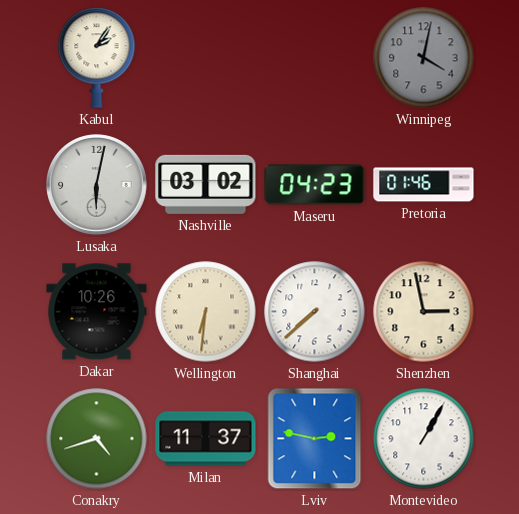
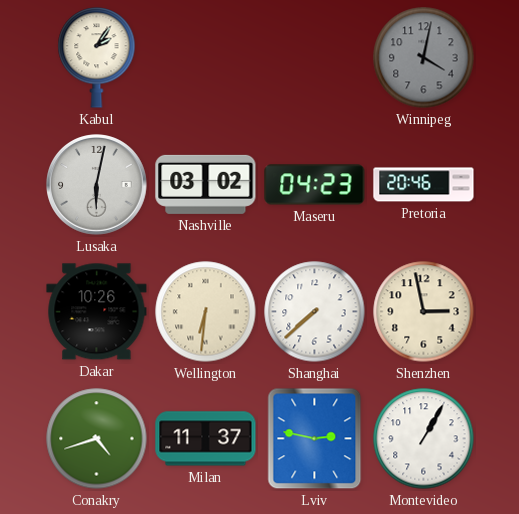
Pretoria: 01:46 -> 20:46 (424, 185)
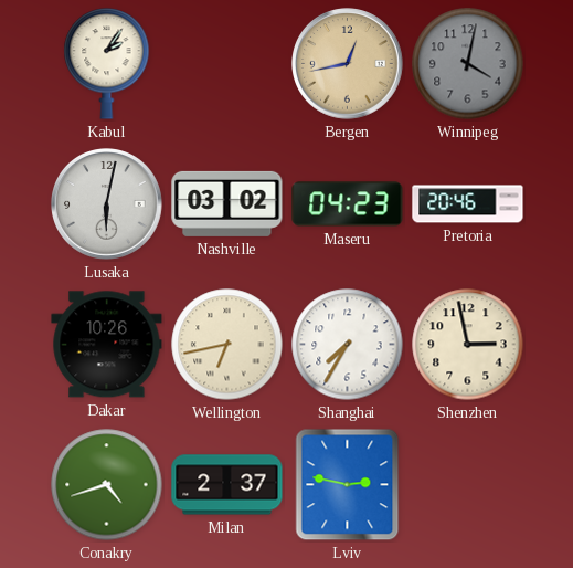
Bergen: none -> 12:43 (348, 64)
Wellington: 6:31 -> 6:43 (227, 345)
Shanghai: 7:38 -> 7:35 (348, 345)
Milan: 11:37 -> 2:37 (227, 485)
Montevideo: 1:05 -> none (424, 439)
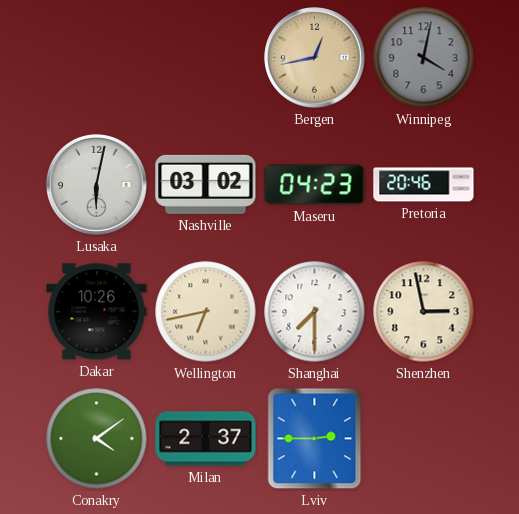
Kabul: 2:06 -> none (107, 64)
Shanghai: 7:35 -> 7:30 (315, 312)
Conakry: 4:42 -> 4:09 (97, 439)
Lviv: 2:47 -> 2:45 (315, 439)
